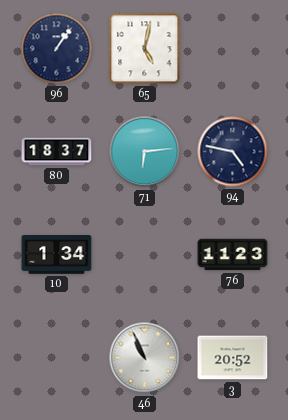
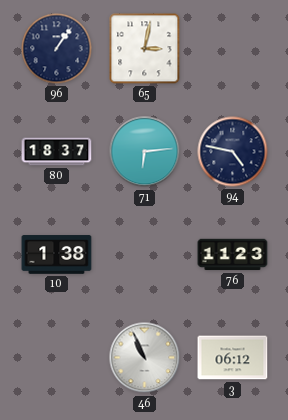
65: 5:02 -> 3:02 (145, 49)
10: 1:34 -> 1:38 (57, 255)
3: 20:52 -> 06:12 (233, 358)
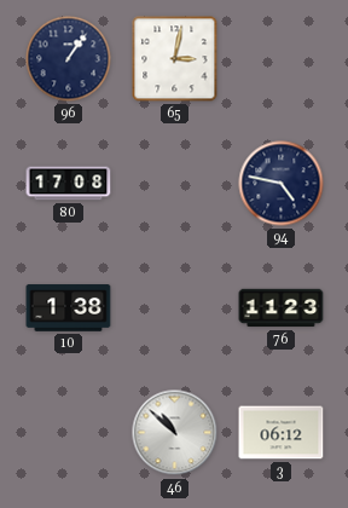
80: 18:37 -> 17:08 (69, 184)
71: 6:14 -> none (145, 152)
46: 10:56 -> 10:52 (175, 433)
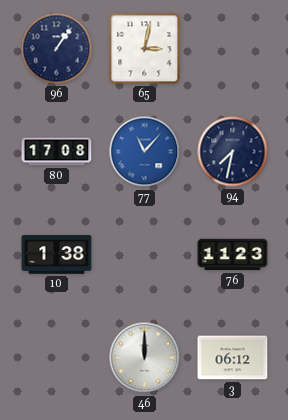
77: none -> 11:07 (145, 152)
94: 4:47 -> 7:32 (233, 152)
46: 10:52 -> 12:00 (145, 358)
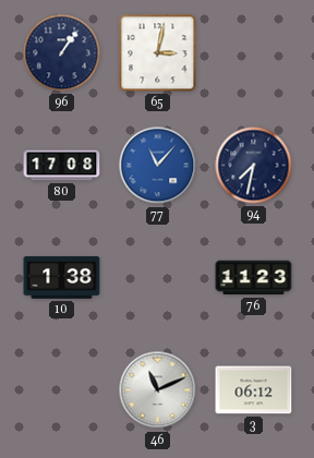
46: 12:00 -> 11:11 (158, 390)
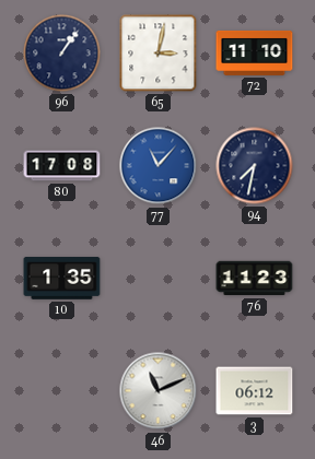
72: none -> 11:10 (255, 52)
10: 1:38 -> 1:35 (62, 279)
